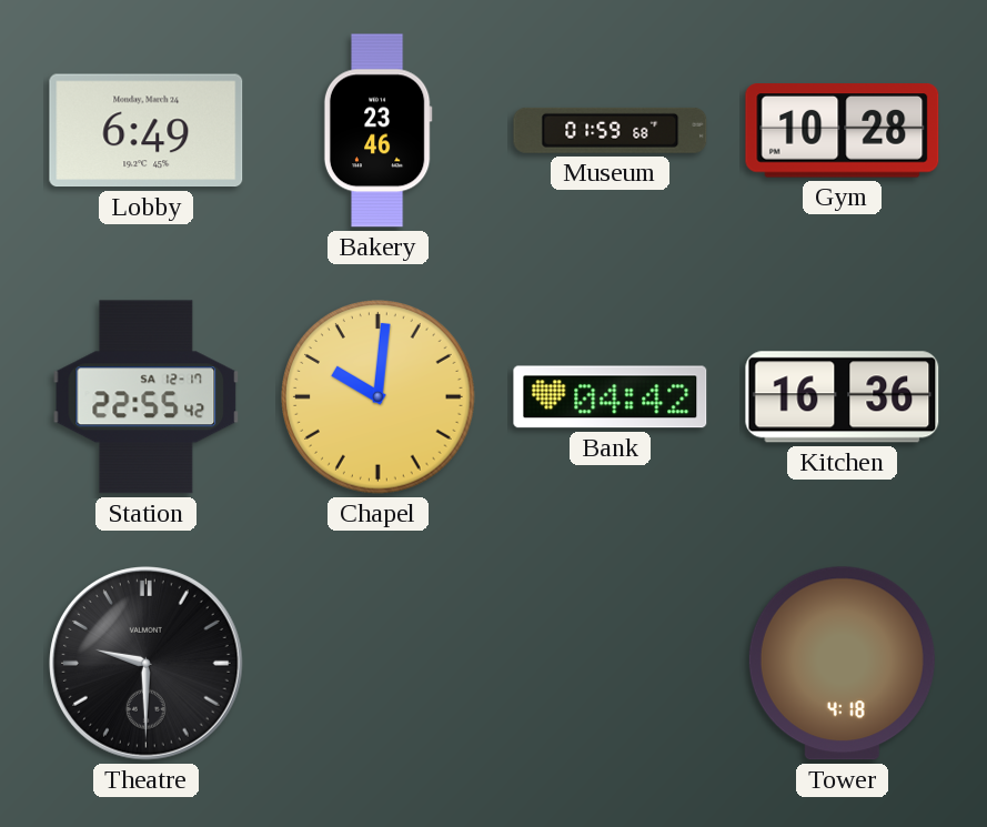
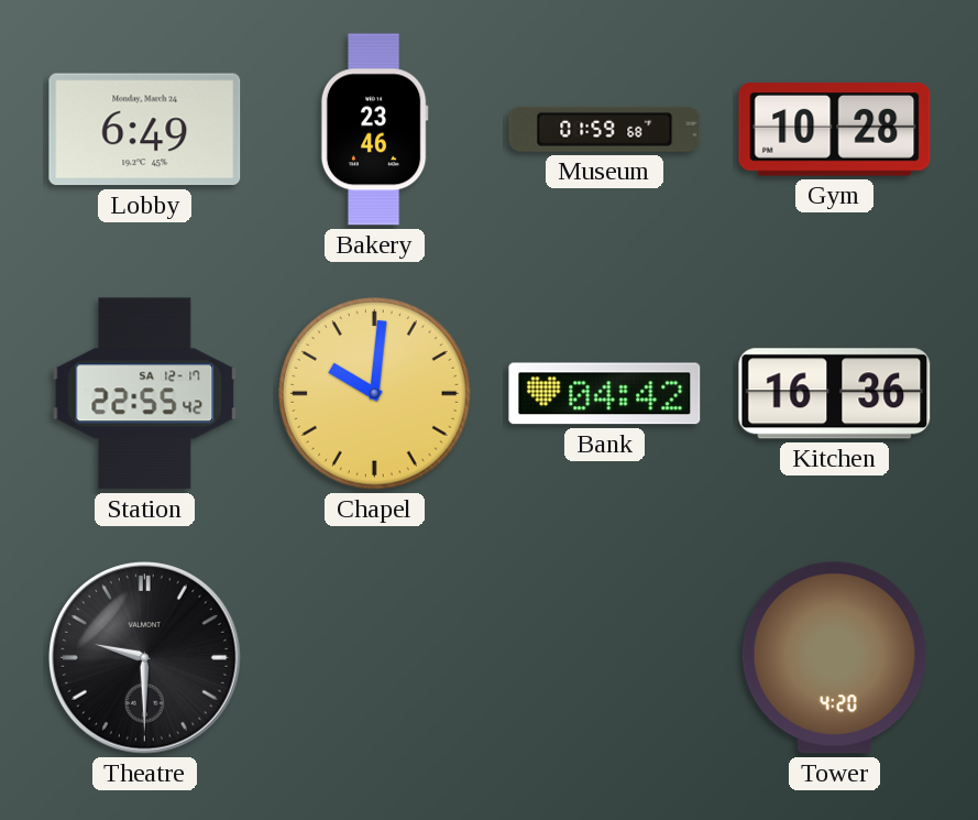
Tower: 4:18 -> 4:20 (834, 658)
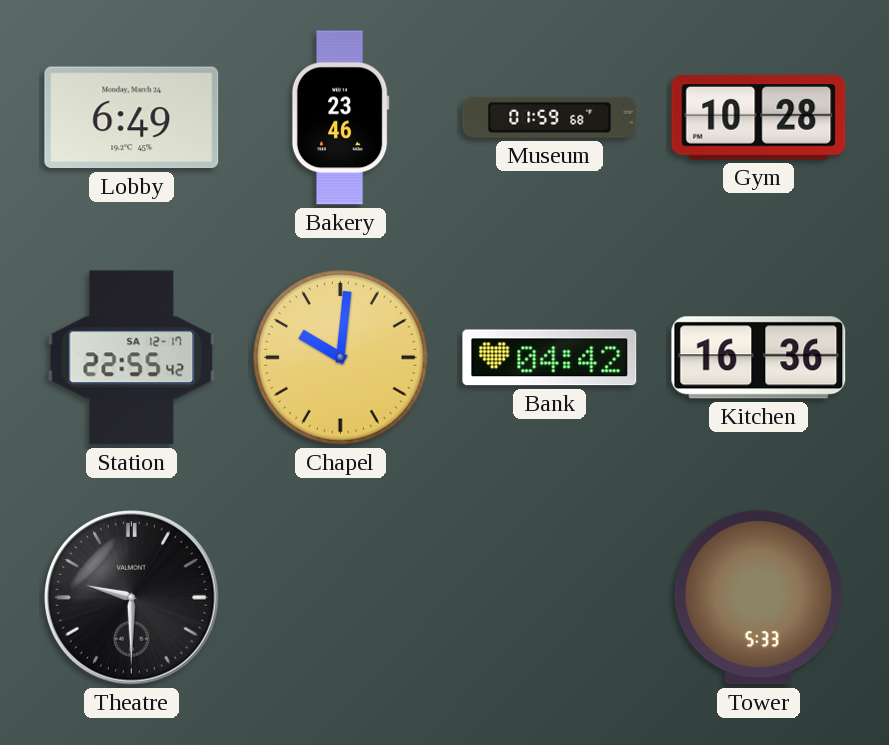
Tower: 4:20 -> 5:33 (758, 598)
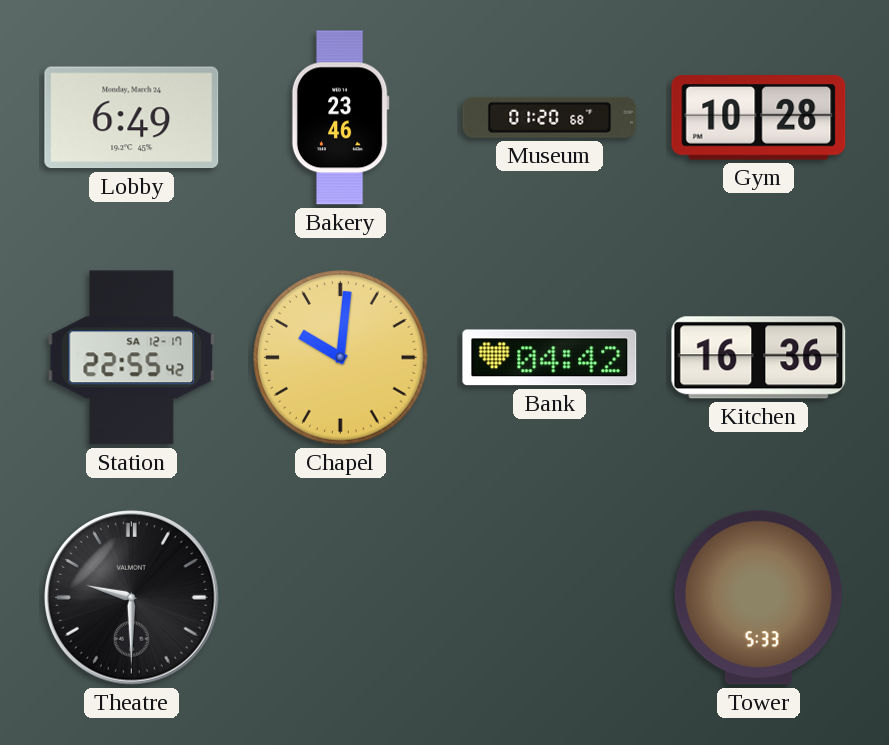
Museum: 01:59 -> 01:20 (550, 117)
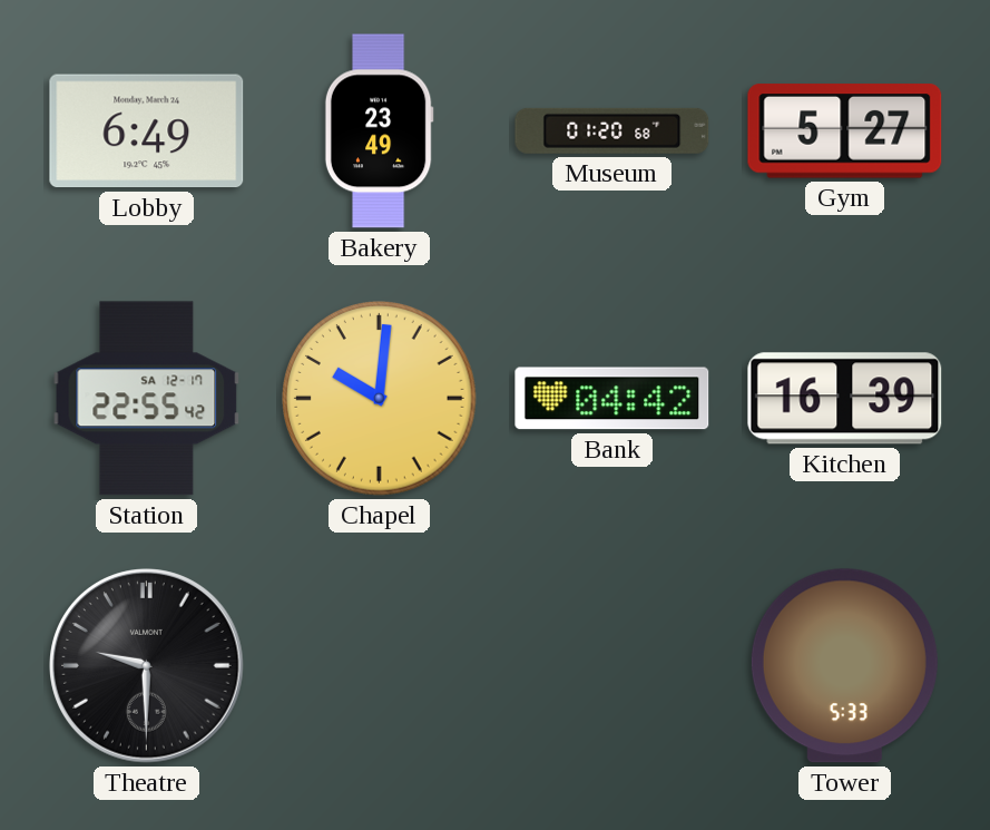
Bakery: 23:46 -> 23:49 (379, 131)
Gym: 10:28 -> 5:27 (845, 131)
Kitchen: 16:36 -> 16:39 (845, 399)
